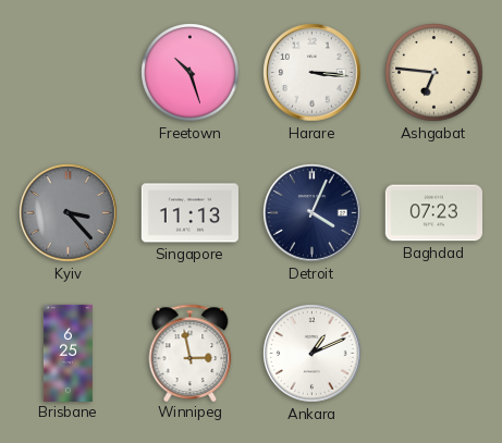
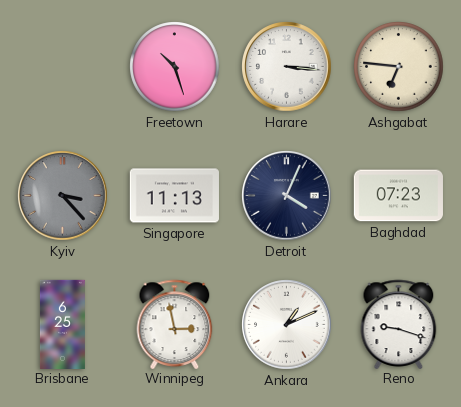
Reno: none -> 9:18 (399, 324)
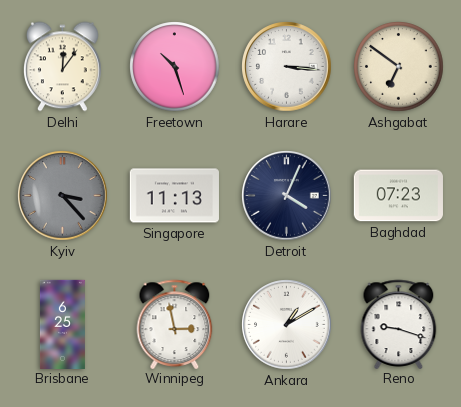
Delhi: none -> 12:06 (62, 67)
Ashgabat: 6:46 -> 6:51 (399, 67)
Ankara: 1:11 -> 1:10 (287, 325)
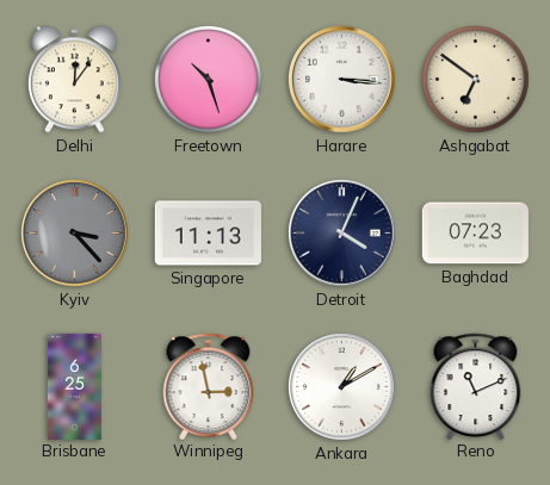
Reno: 9:18 -> 11:11 (476, 386)
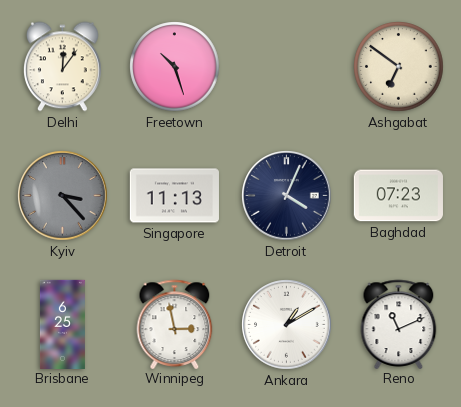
Harare: 3:16 -> none (342, 80)
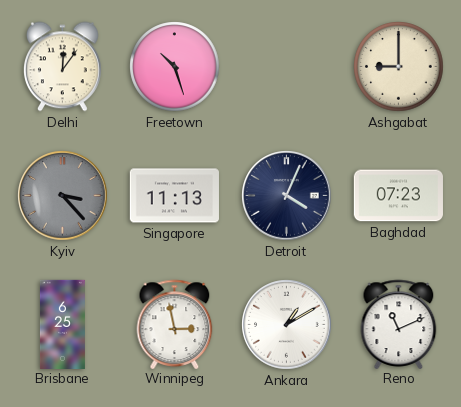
Ashgabat: 6:51 -> 9:00 (399, 67)
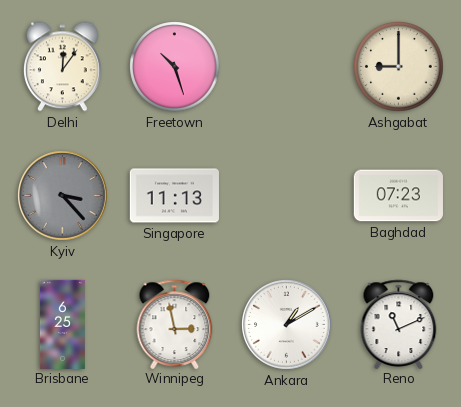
Detroit: 4:04 -> none (287, 196)
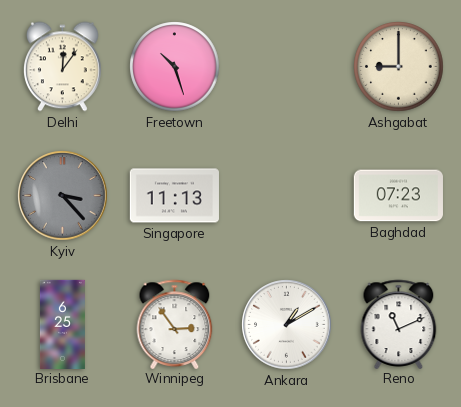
Winnipeg: 2:58 -> 2:54 (175, 324)
